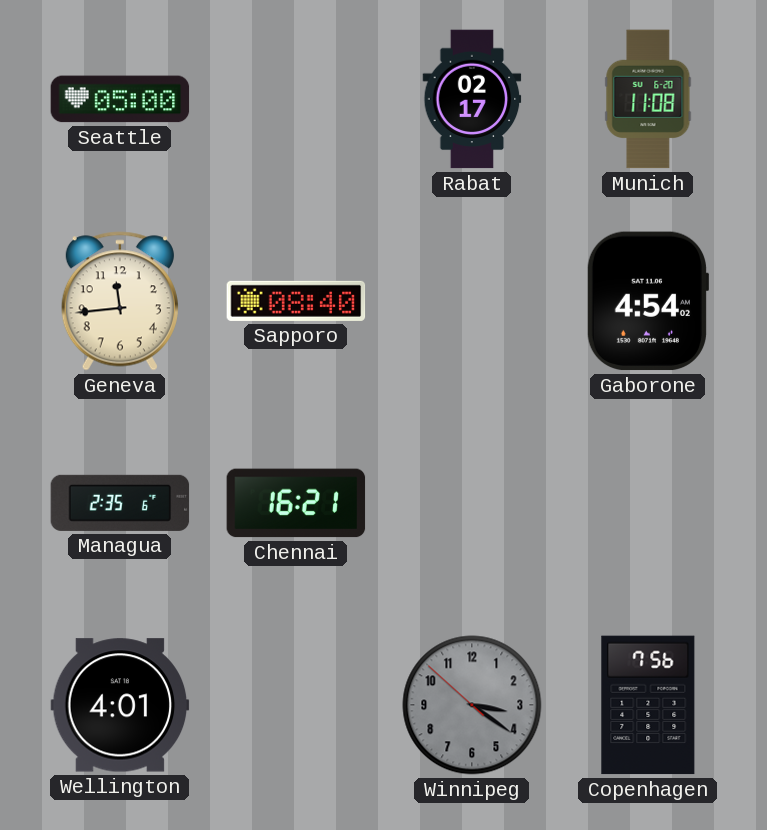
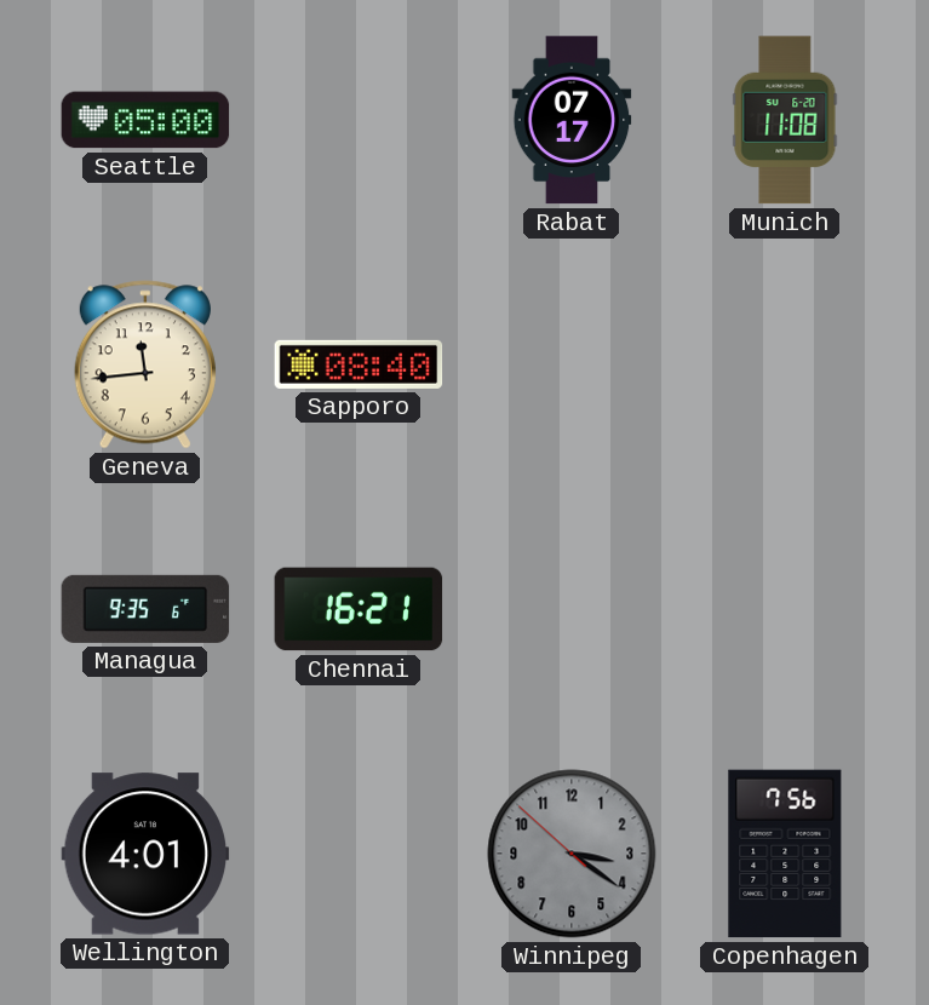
Rabat: 02:17 -> 07:17 (572, 120)
Gaborone: 4:54 -> none (648, 301)
Managua: 2:35 -> 9:35 (145, 609)
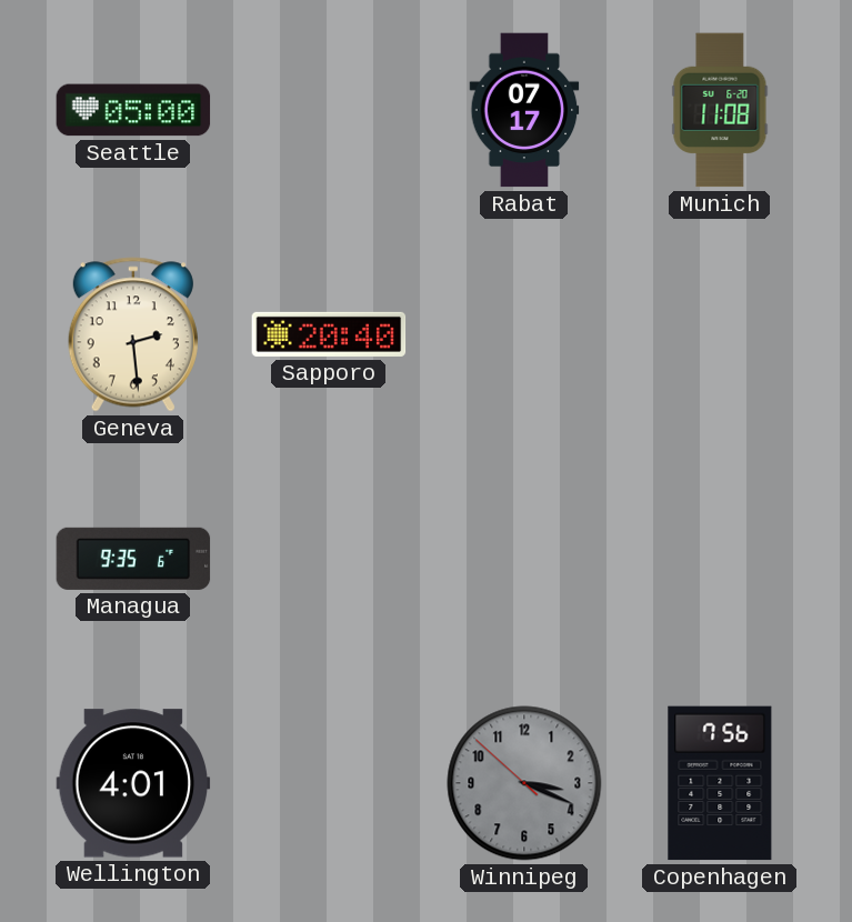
Geneva: 11:44 -> 2:29 (133, 334)
Sapporo: 08:40 -> 20:40 (329, 334)
Chennai: 16:21 -> none (359, 609)
Winnipeg: 3:20 -> 3:18 (524, 783)
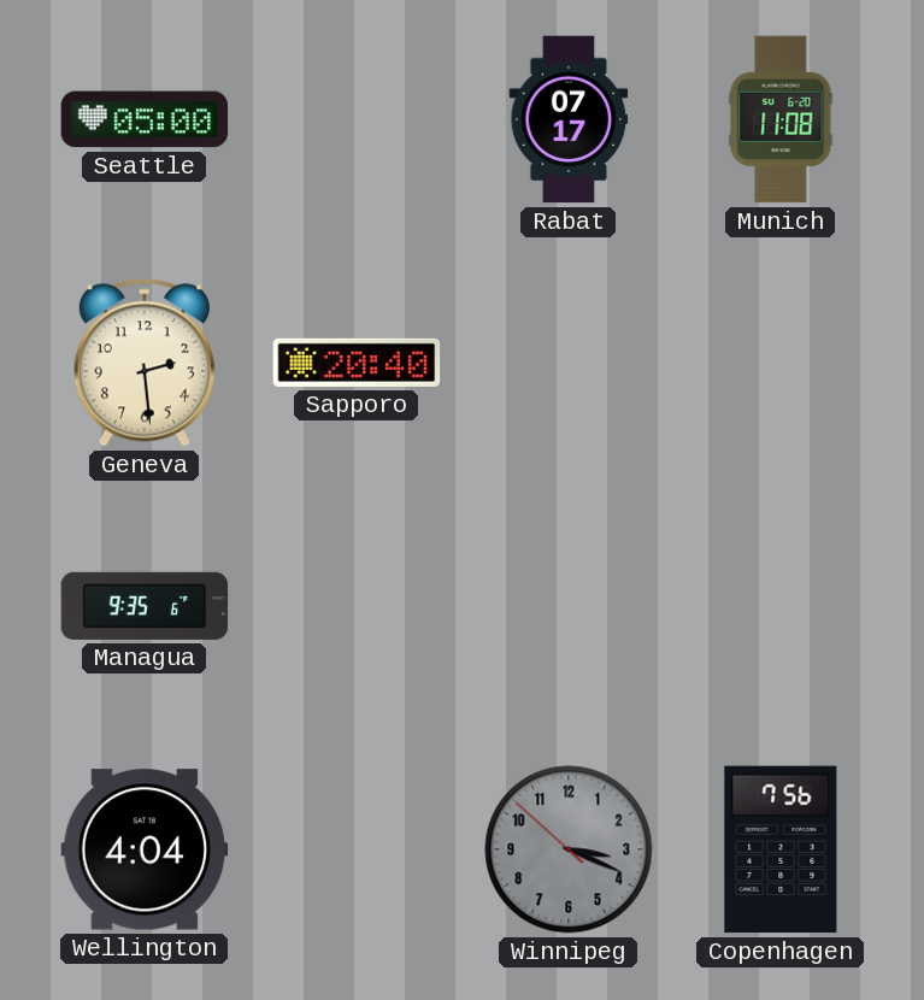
Wellington: 4:01 -> 4:04 (145, 849)
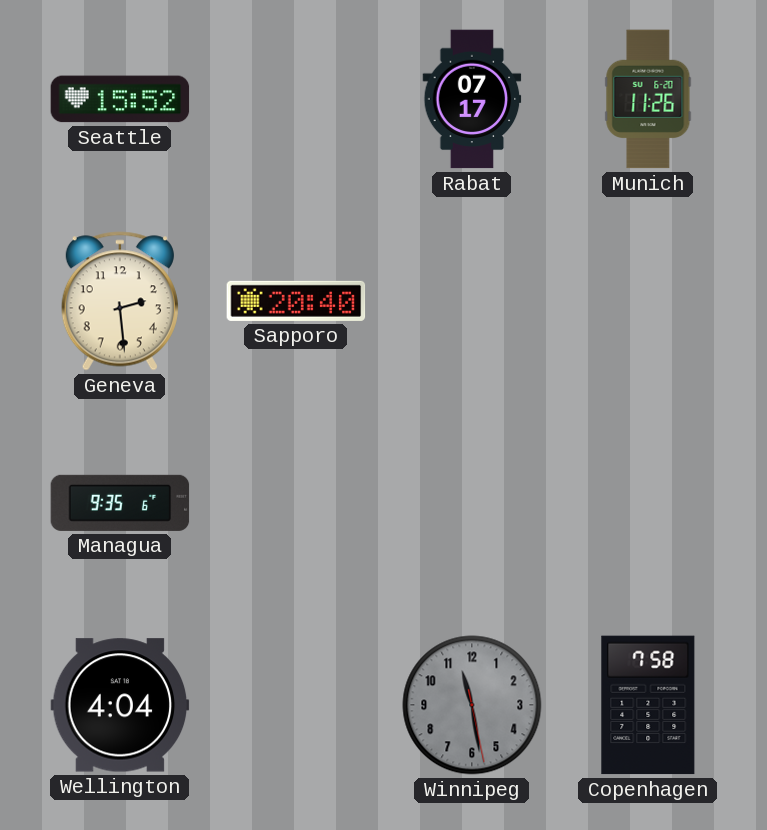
Seattle: 05:00 -> 15:52 (120, 99)
Munich: 11:08 -> 11:26 (648, 99)
Winnipeg: 3:18 -> 11:28 (472, 705)
Copenhagen: 7:56 -> 7:58 (648, 705)
